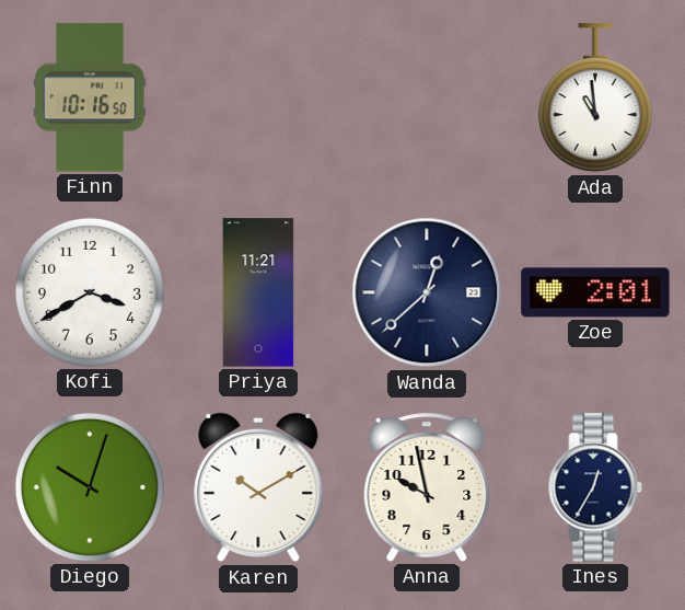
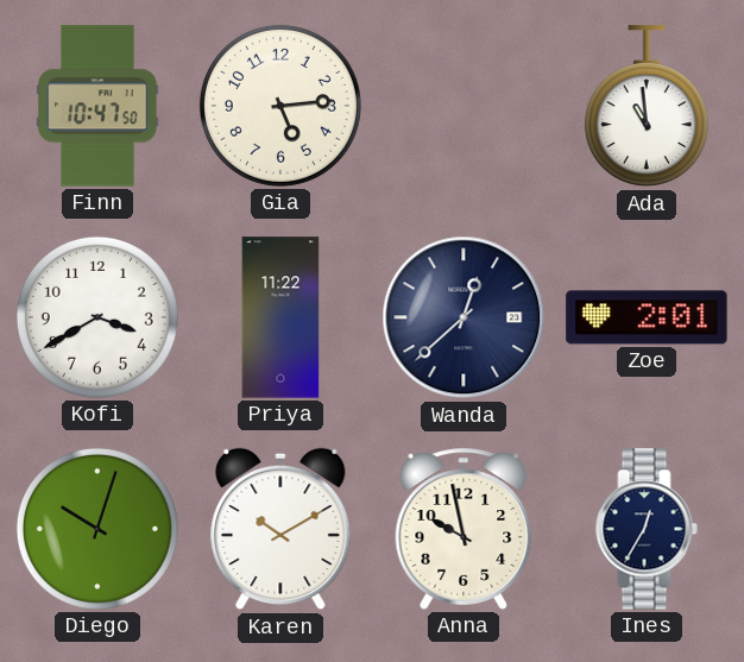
Finn: 10:16 -> 10:47 (97, 106)
Gia: none -> 5:14 (280, 106)
Priya: 11:21 -> 11:22 (280, 317)
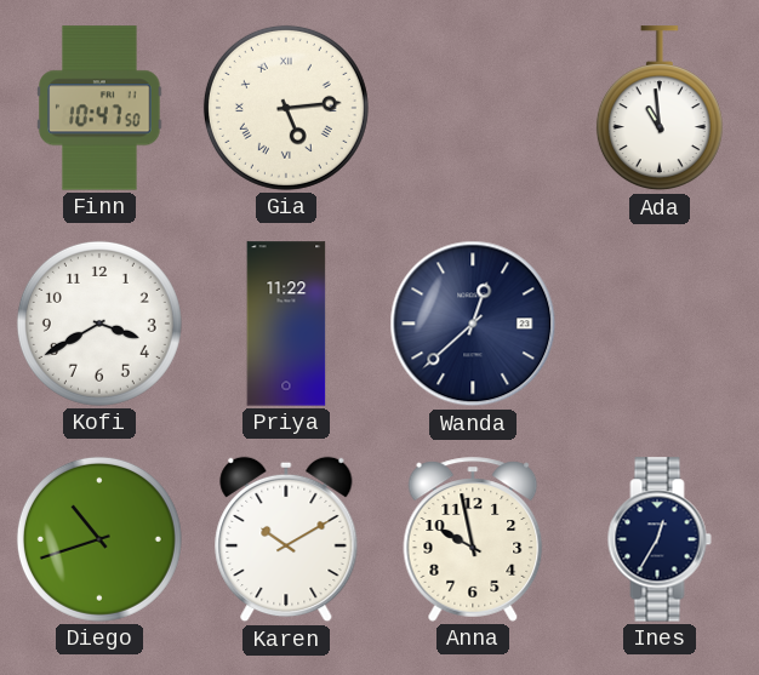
Gia numerals: Arabic -> Roman (286, 108)
Zoe: 2:01 -> none (647, 317)
Diego: 10:03 -> 10:42 (99, 539)
